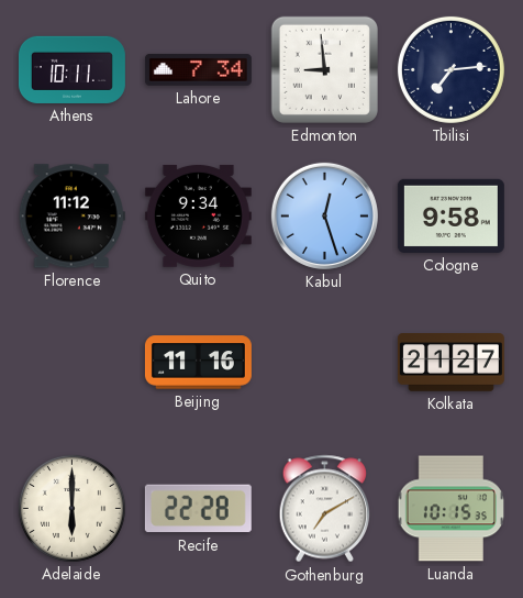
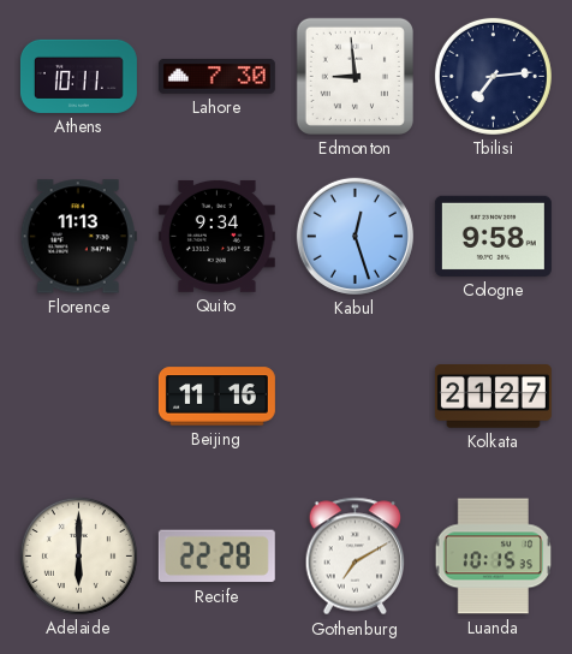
Lahore: 7:34 -> 7:30 (216, 76)
Florence: 11:12 -> 11:13 (78, 237)
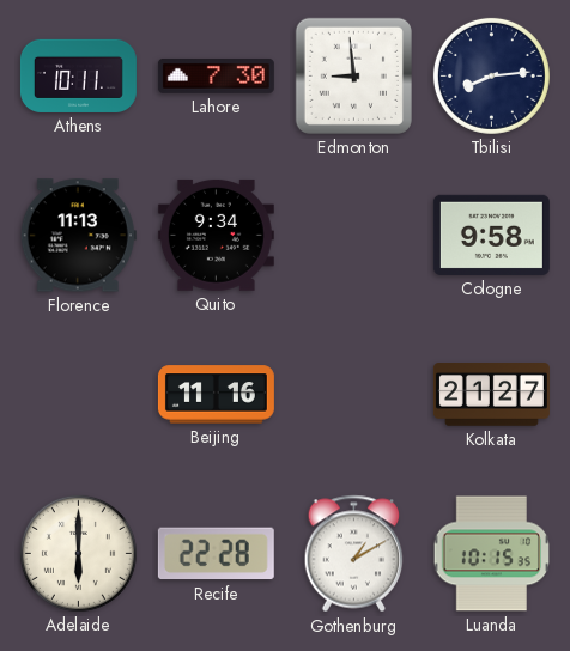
Tbilisi: 7:14 -> 8:14 (491, 75)
Kabul: 12:27 -> none (354, 236)
Gothenburg: 7:10 -> 1:10 (354, 554)
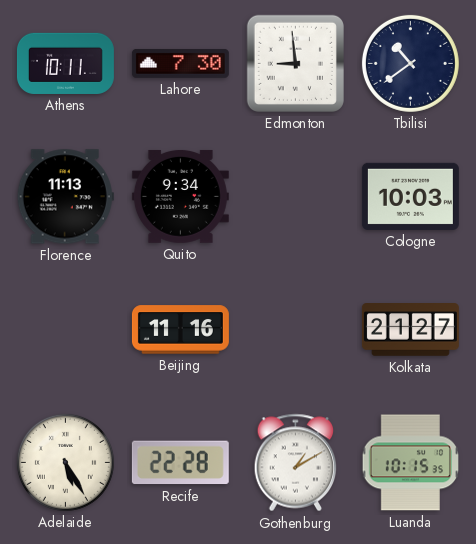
Tbilisi: 8:14 -> 10:39 (410, 63)
Cologne: 9:58 -> 10:03 (410, 196)
Adelaide: 6:00 -> 5:25 (65, 462)
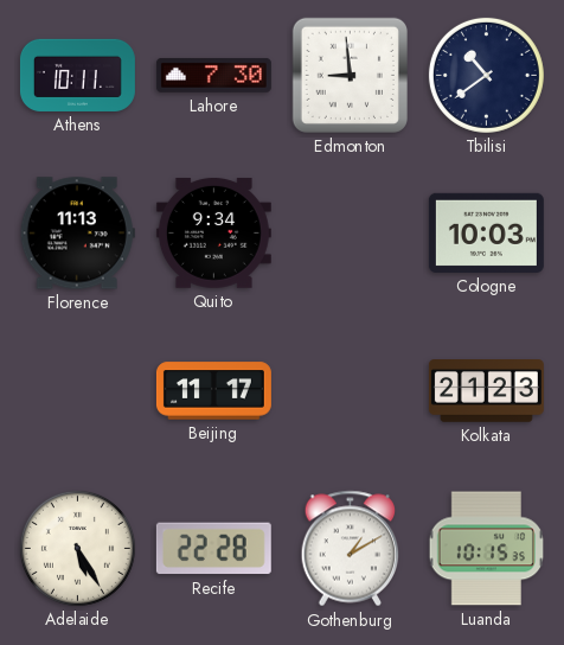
Beijing: 11:16 -> 11:17 (213, 391)
Kolkata: 21:27 -> 21:23 (486, 391)
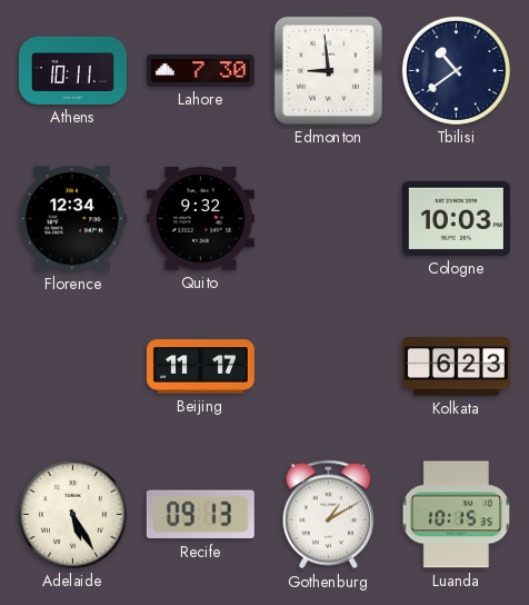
Florence: 11:13 -> 12:34 (72, 219)
Quito: 9:34 -> 9:32 (200, 218)
Kolkata: 21:23 -> 6:23 (456, 367)
Recife: 22:28 -> 09:13 (200, 515)
